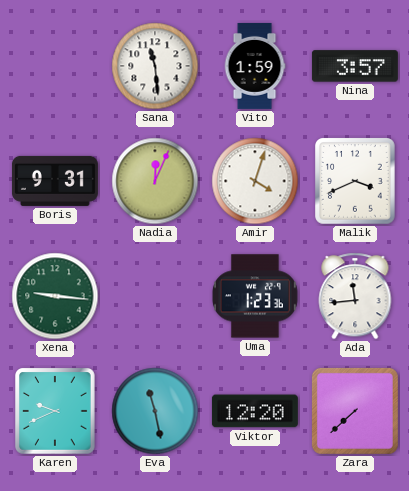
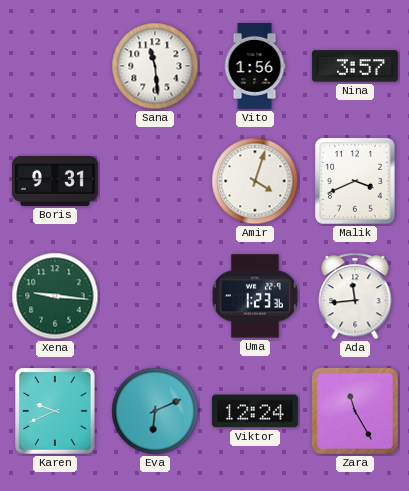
Vito: 1:59 -> 1:56 (255, 66)
Nadia: 12:04 -> none (155, 181)
Eva: 11:28 -> 6:11 (155, 411)
Viktor: 12:20 -> 12:24 (255, 411)
Zara: 7:38 -> 11:25 (355, 411)
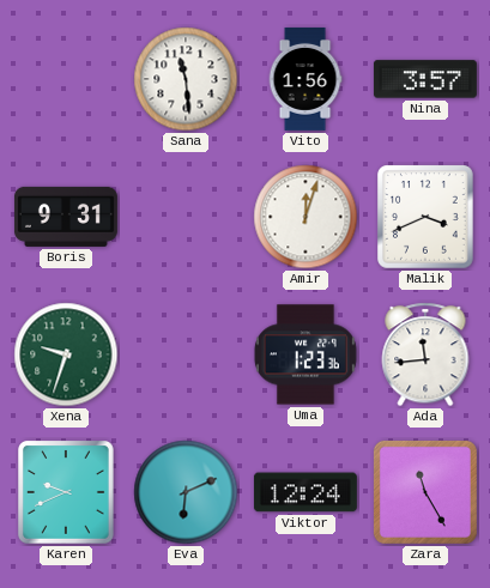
Amir: 4:03 -> 12:03 (306, 217)
Xena: 9:16 -> 9:33 (66, 354)
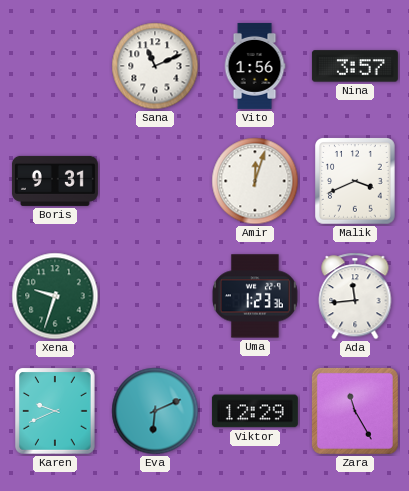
Sana: 11:29 -> 11:11 (155, 66)
Viktor: 12:24 -> 12:29 (255, 411)
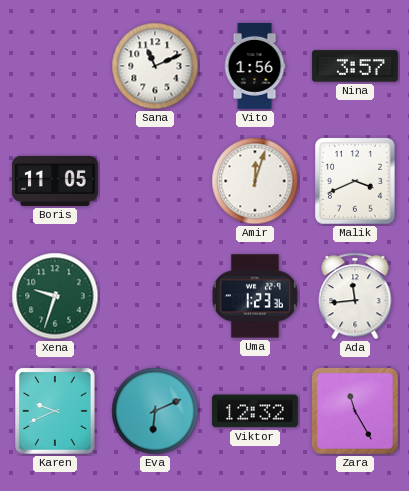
Boris: 9:31 -> 11:05 (55, 181)
Viktor: 12:29 -> 12:32 (255, 411)
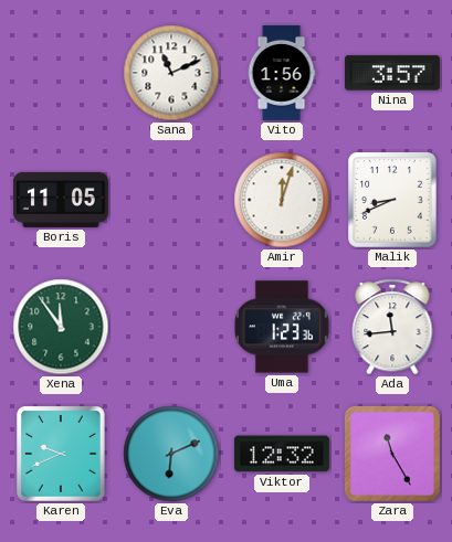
Malik: 3:41 -> 8:41 (393, 201)
Xena: 9:33 -> 11:54 (61, 327)
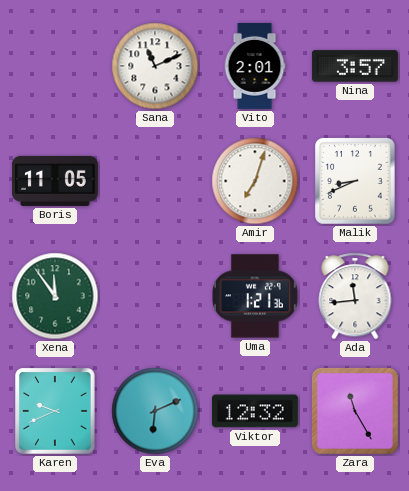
Vito: 1:56 -> 2:01 (255, 66)
Amir: 12:03 -> 7:03 (255, 181)
Uma: 1:23 -> 1:21 (255, 296)
